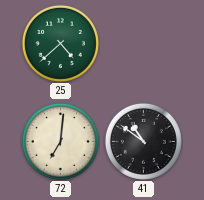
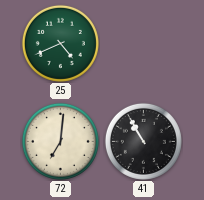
25: 4:38 -> 4:41 (60, 43)
41: 10:51 -> 10:55 (143, 141)
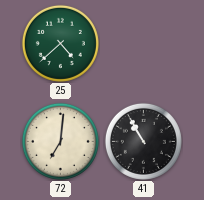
25: 4:41 -> 4:38 (60, 43)
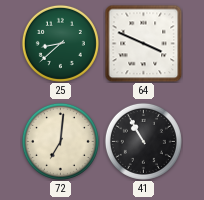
25: 4:38 -> 8:38 (60, 43)
64: none -> 3:49 (143, 43)
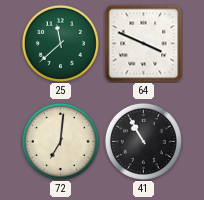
25: 8:38 -> 11:38 (60, 43)
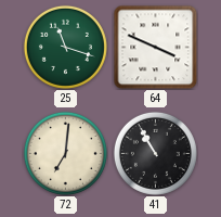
25: 11:38 -> 11:18 (65, 47)
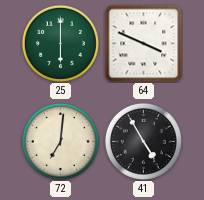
25: 11:18 -> 6:00 (60, 43)
41: 10:55 -> 4:55 (143, 141)
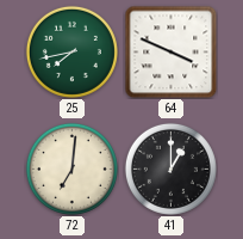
25: 6:00 -> 7:43 (71, 51)
41: 4:55 -> 1:00 (170, 168)
